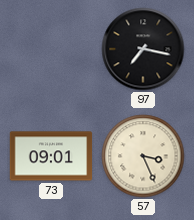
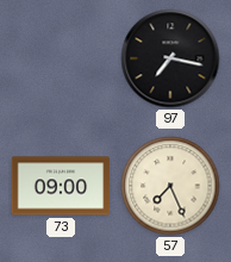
73: 09:01 -> 09:00 (61, 186)
57: 3:26 -> 7:26 (170, 186)
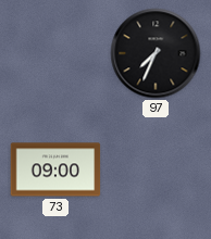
97: 7:17 -> 7:34 (156, 53)
57: 7:26 -> none (170, 186)
